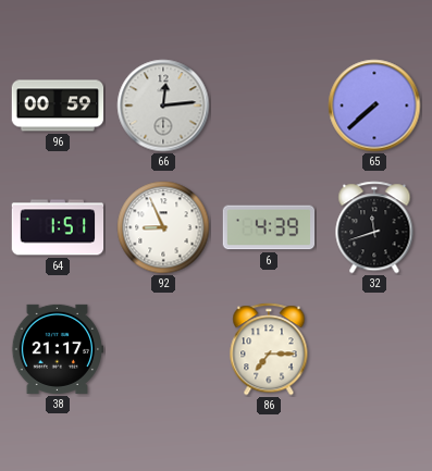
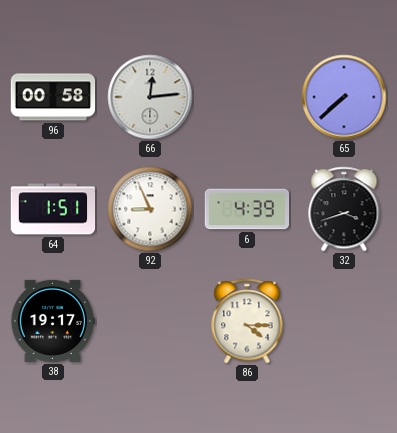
96: 00:59 -> 00:58 (53, 97)
32: 11:42 -> 3:42 (344, 209)
38: 21:17 -> 19:17 (53, 321)
86: 7:15 -> 4:15 (247, 321)
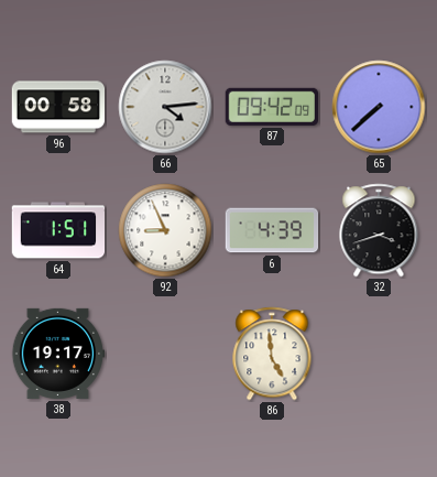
66: 12:14 -> 4:14 (165, 107)
87: none -> 09:42 (271, 107)
86: 4:15 -> 4:59 (272, 354)
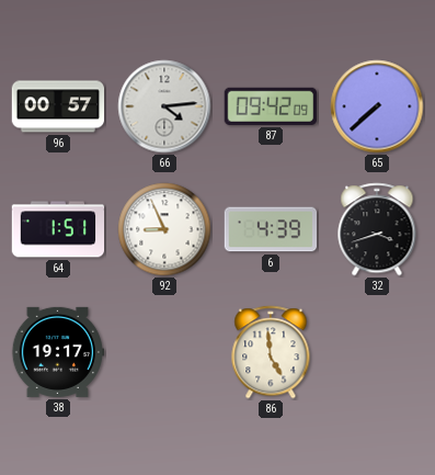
96: 00:58 -> 00:57 (58, 106)
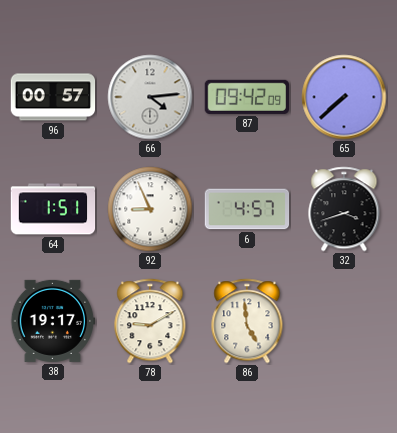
6: 4:39 -> 4:57 (247, 209)
78: none -> 9:10 (150, 321)
